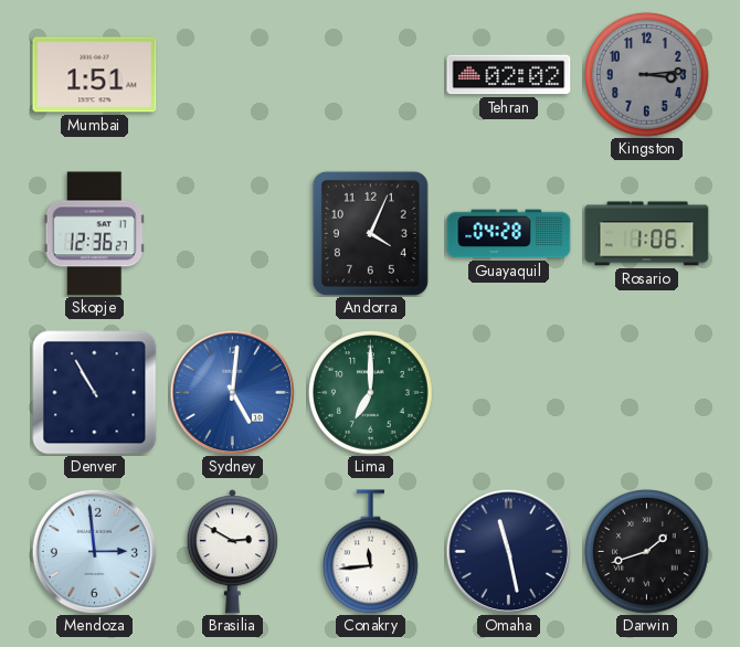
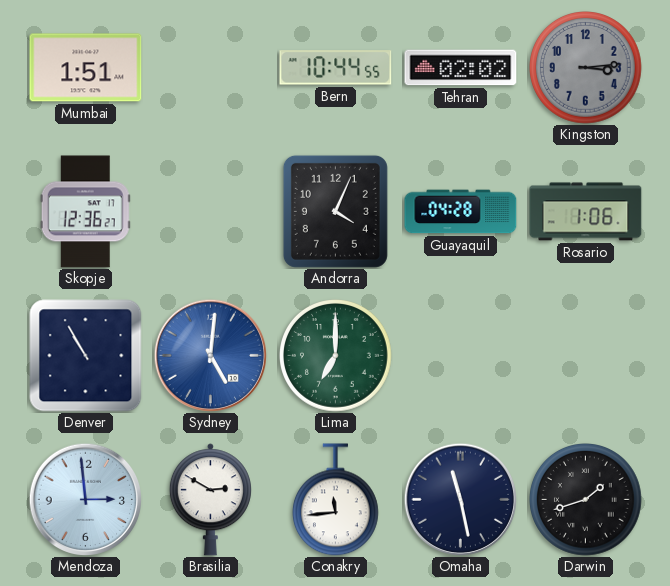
Bern: none -> 10:44 (336, 68)
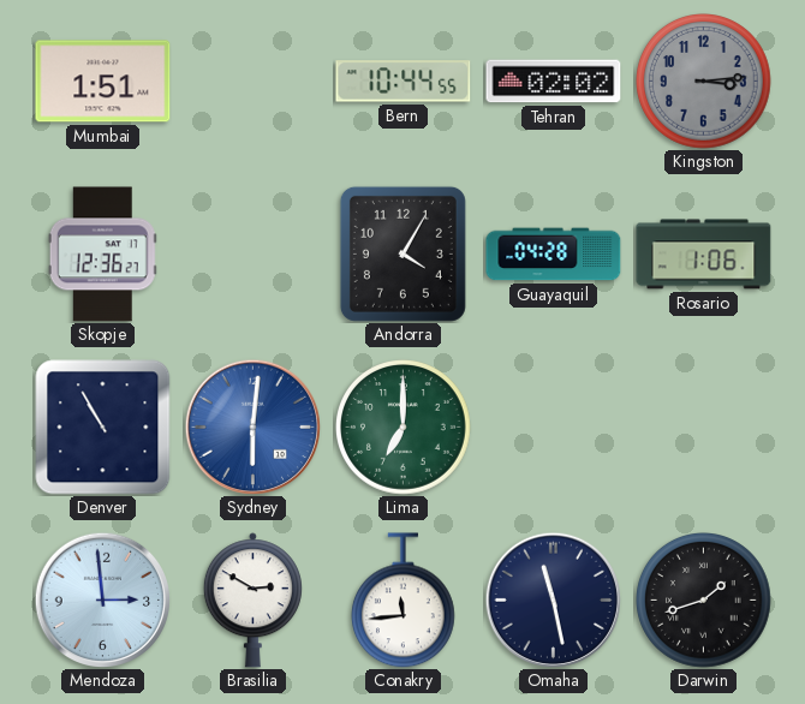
Andorra: 4:04 -> 4:05 (402, 253)
Sydney: 5:01 -> 6:01 (252, 426)
